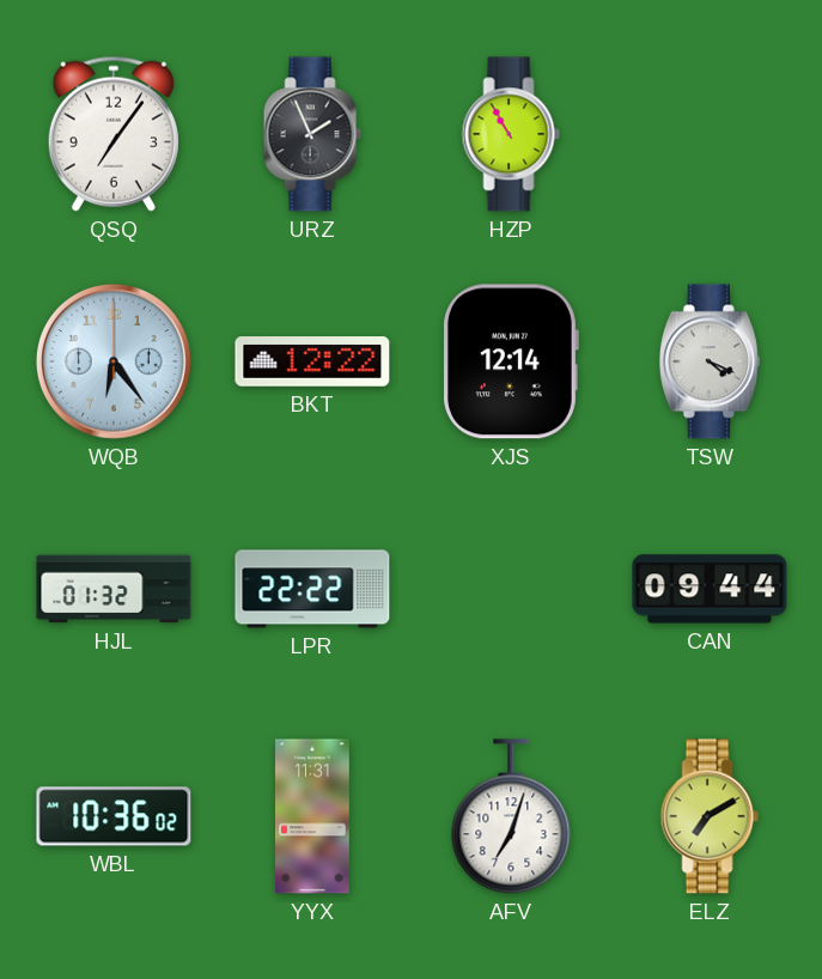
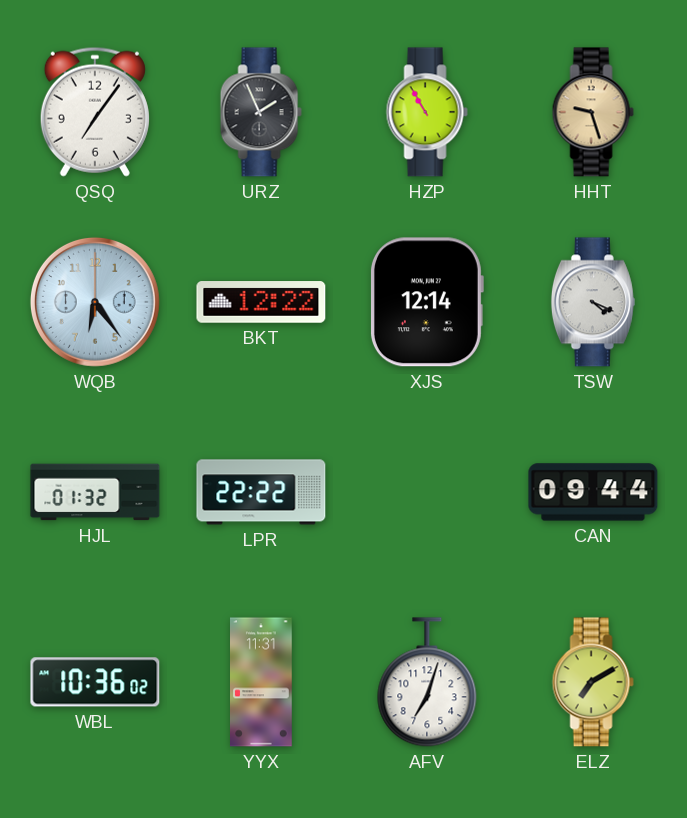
HHT: none -> 9:27 (593, 112)
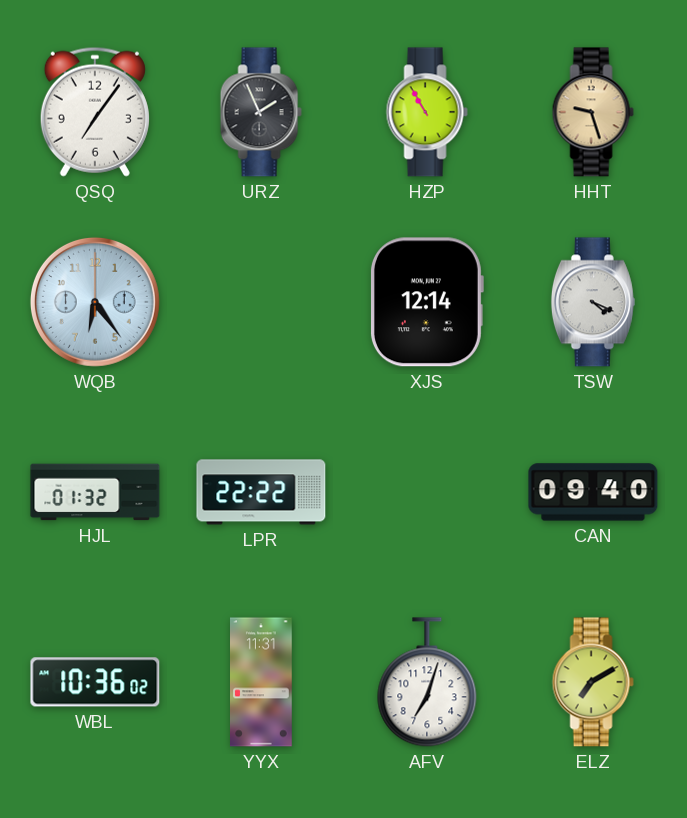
BKT: 12:22 -> none (261, 302)
CAN: 09:44 -> 09:40 (593, 492)
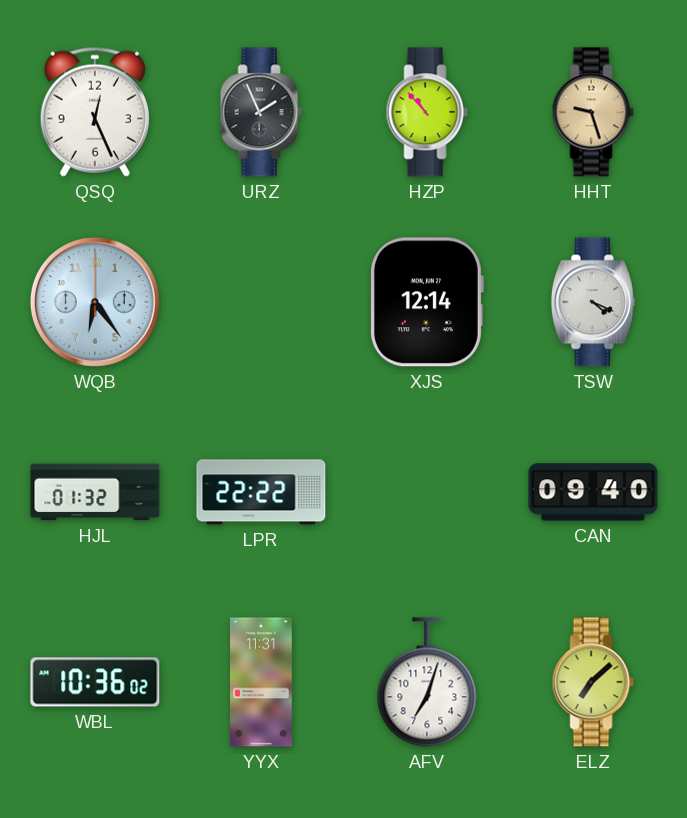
QSQ: 7:06 -> 12:26 (95, 112)
HZP: 10:55 -> 10:53 (427, 112)
ELZ: 7:10 -> 7:08 (593, 682)
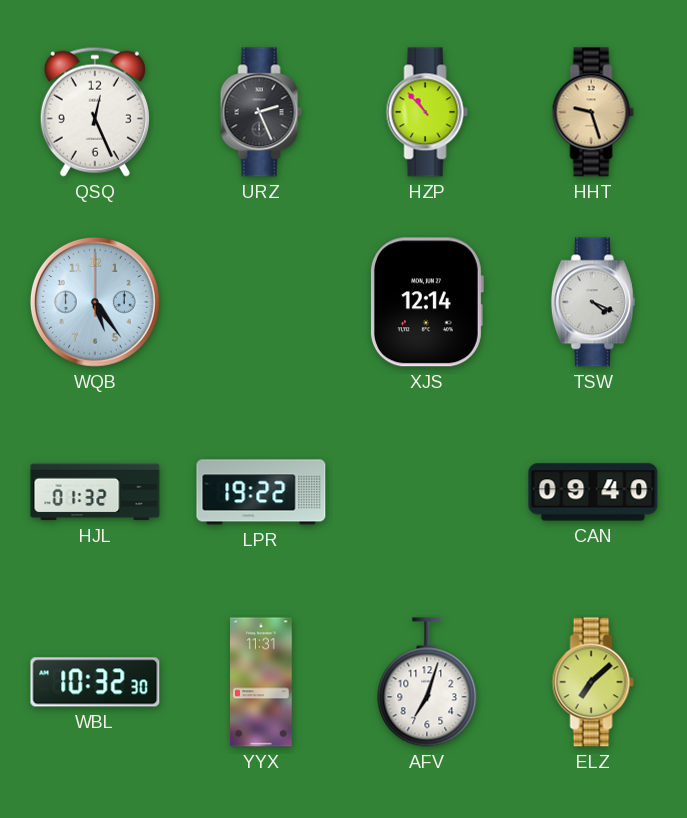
URZ: 1:56 -> 2:26 (261, 112)
WQB: 6:24 -> 5:24 (95, 302)
LPR: 22:22 -> 19:22 (261, 492)
WBL: 10:36 -> 10:32 (95, 682)
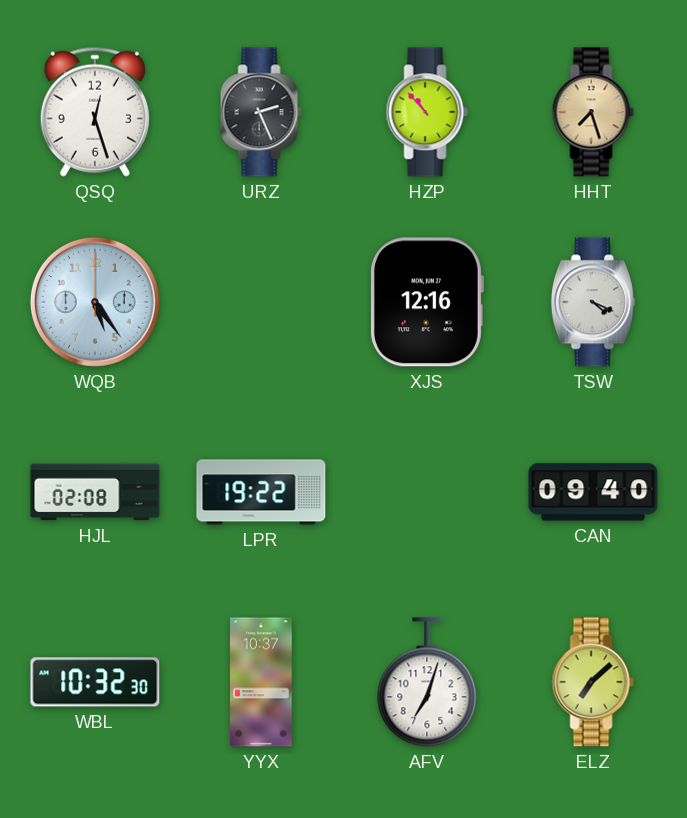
QSQ: 12:26 -> 12:27 (95, 112)
HHT: 9:27 -> 7:27 (593, 112)
XJS: 12:14 -> 12:16 (426, 302)
HJL: 01:32 -> 02:08 (95, 492)
YYX: 11:31 -> 10:37 (262, 682)
